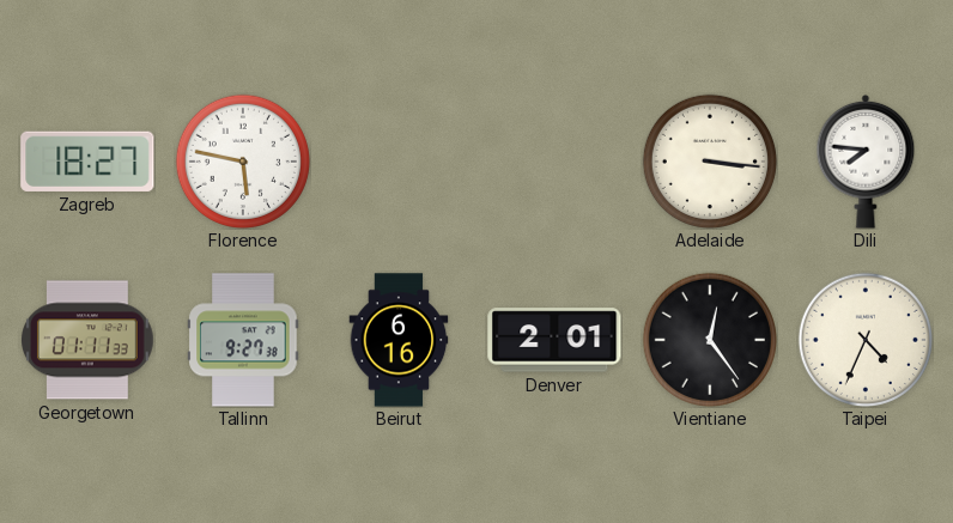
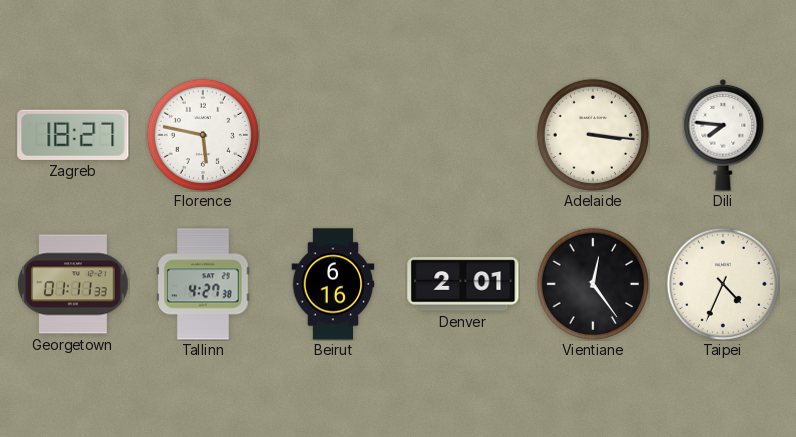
Tallinn: 9:27 -> 4:27 (203, 284)
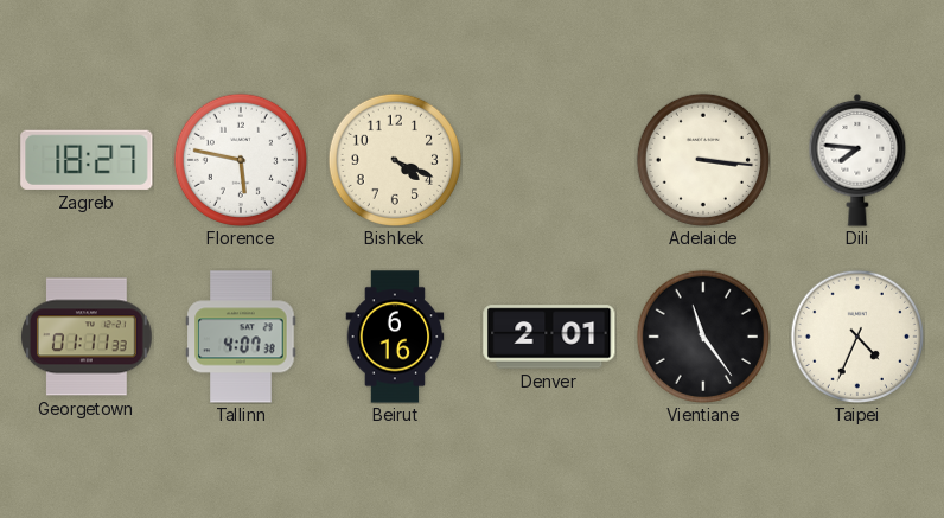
Bishkek: none -> 4:19 (395, 160)
Tallinn: 4:27 -> 4:07 (241, 337)
Vientiane: 12:24 -> 11:24 (703, 337)
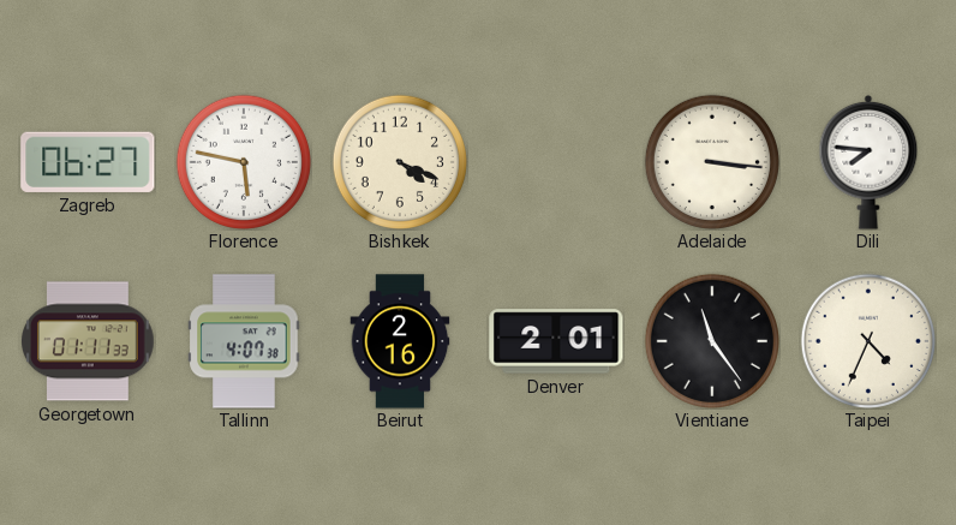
Zagreb: 18:27 -> 06:27 (88, 162)
Beirut: 6:16 -> 2:16 (400, 341)
